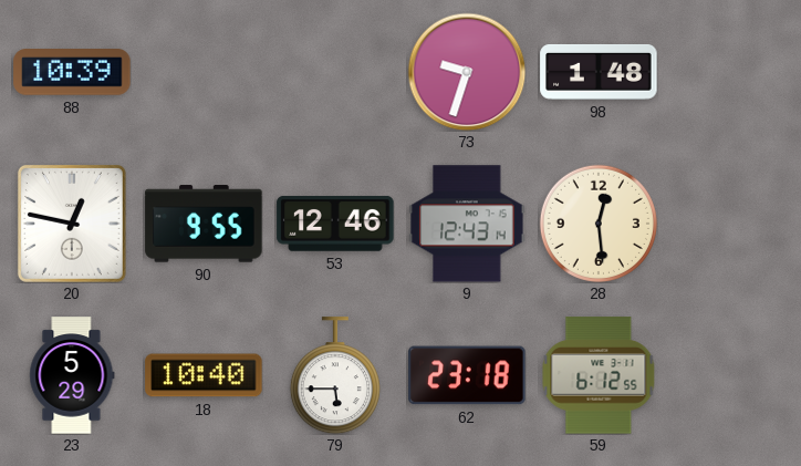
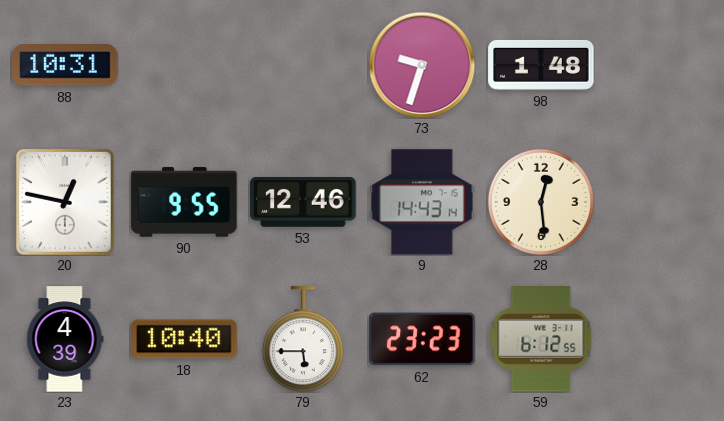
88: 10:39 -> 10:31 (65, 65)
9: 12:43 -> 14:43 (422, 202)
23: 5:29 -> 4:39 (65, 339)
62: 23:18 -> 23:23 (422, 339)
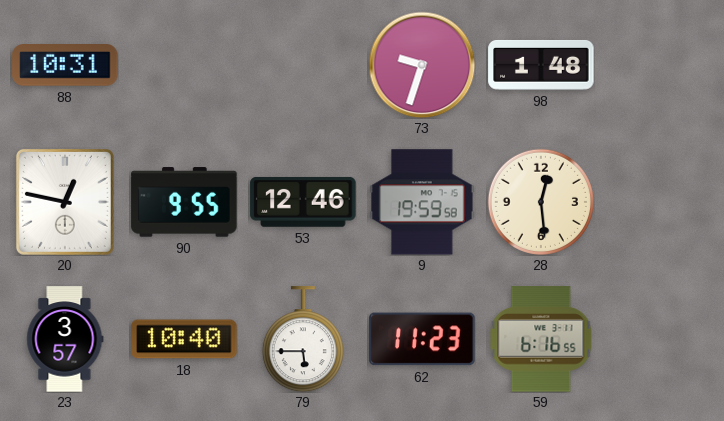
9: 14:43 -> 19:59 (422, 202)
23: 4:39 -> 3:57 (65, 339)
62: 23:23 -> 11:23 (422, 339)
59: 6:12 -> 6:16 (541, 339)
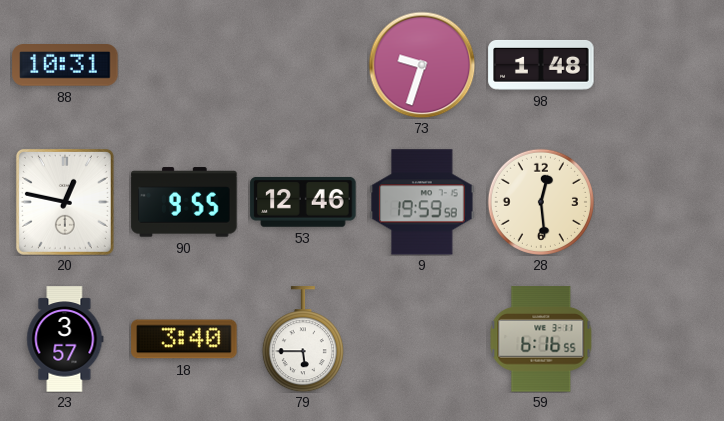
18: 10:40 -> 3:40 (184, 339)
62: 11:23 -> none (422, 339)
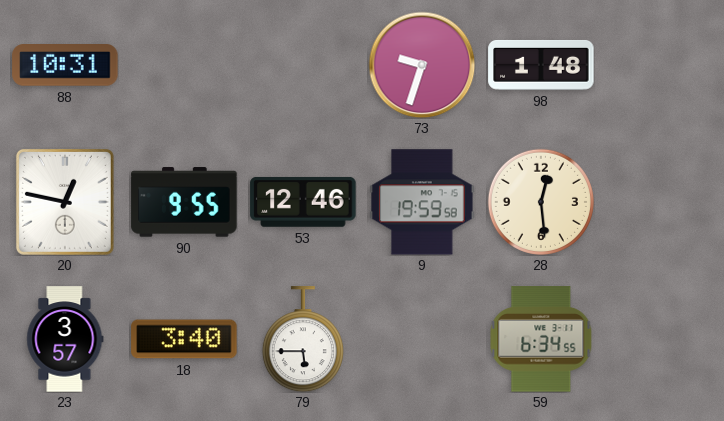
59: 6:16 -> 6:34 (541, 339)
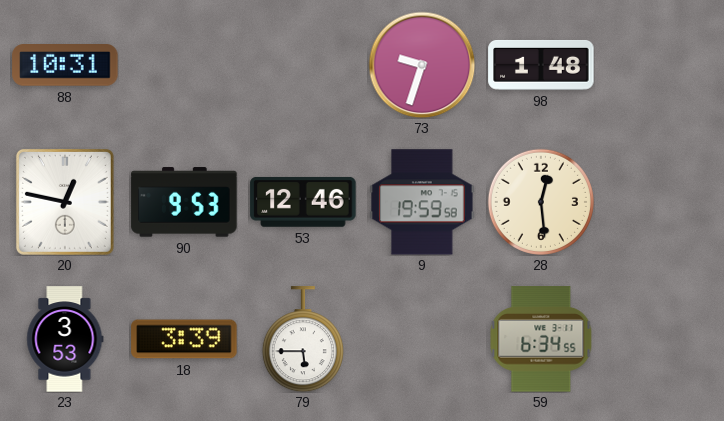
90: 9:55 -> 9:53 (184, 202)
23: 3:57 -> 3:53 (65, 339)
18: 3:40 -> 3:39 (184, 339)
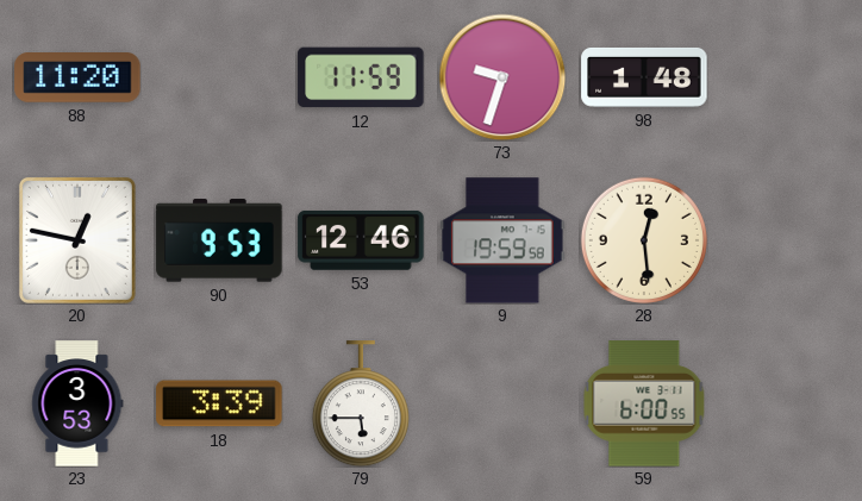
88: 10:31 -> 11:20 (77, 77)
12: none -> 11:59 (361, 77)
59: 6:34 -> 6:00 (644, 403)
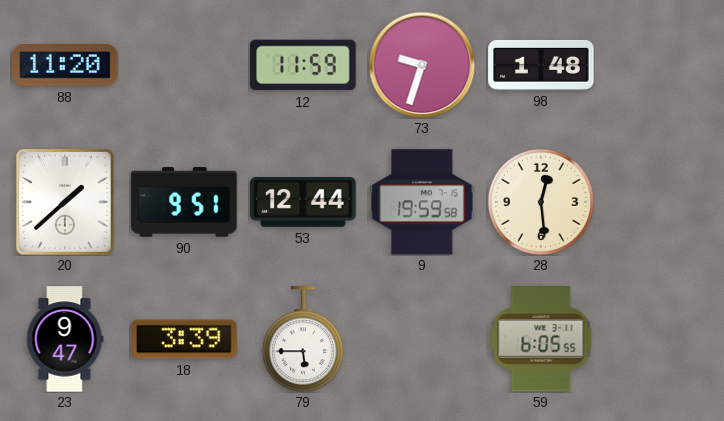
20: 12:47 -> 1:38 (65, 202)
90: 9:53 -> 9:51 (184, 202)
53: 12:46 -> 12:44 (303, 202)
23: 3:53 -> 9:47 (65, 339)
59: 6:00 -> 6:05 (541, 339)
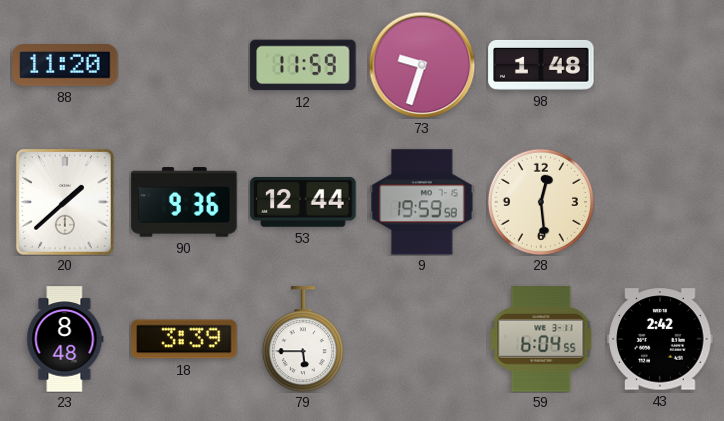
90: 9:51 -> 9:36 (184, 202)
23: 9:47 -> 8:48 (65, 339)
59: 6:05 -> 6:04 (541, 339)
43: none -> 2:42 (660, 339)
